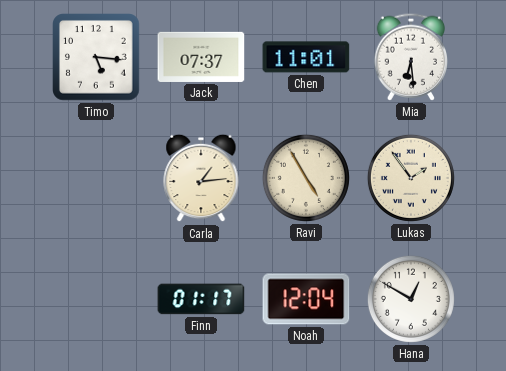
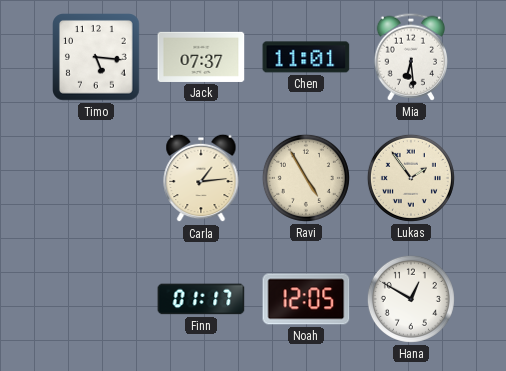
Noah: 12:04 -> 12:05 (306, 299)
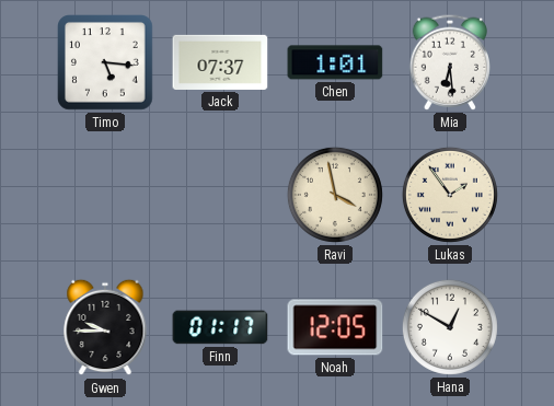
Chen: 11:01 -> 1:01 (335, 62)
Carla: 1:14 -> none (201, 178)
Ravi: 4:55 -> 3:58 (335, 195)
Gwen: none -> 9:45 (105, 327)
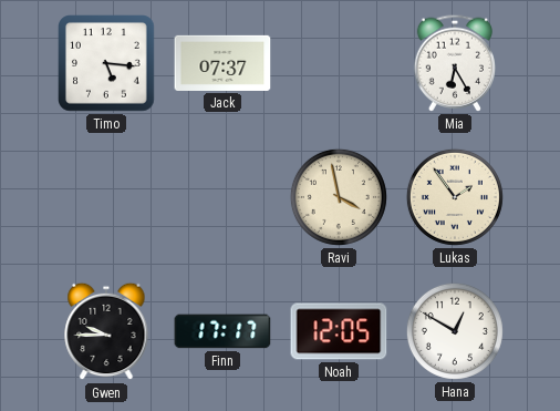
Chen: 1:01 -> none (335, 62)
Mia: 6:29 -> 6:25 (454, 63)
Finn: 01:17 -> 17:17 (222, 331)
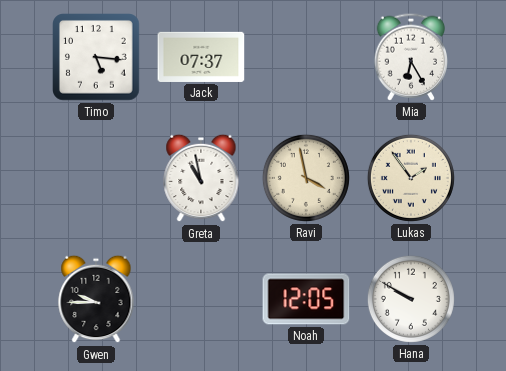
Greta: none -> 10:58 (201, 178)
Finn: 17:17 -> none (222, 331)
Hana: 12:50 -> 9:50 (411, 299)
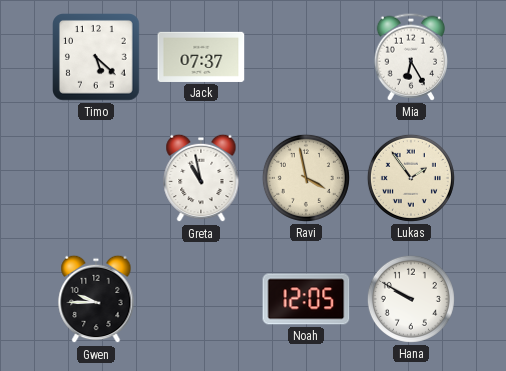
Timo: 5:16 -> 5:22 (97, 58)
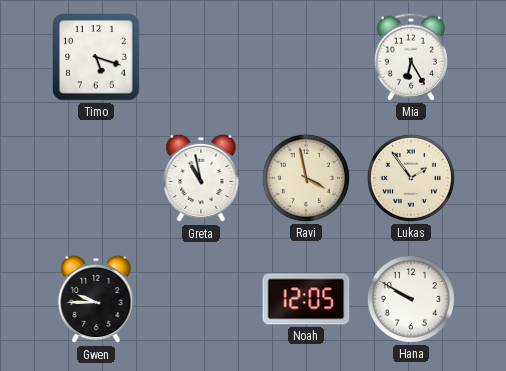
Timo: 5:22 -> 5:18 (97, 58)
Jack: 07:37 -> none (201, 57)
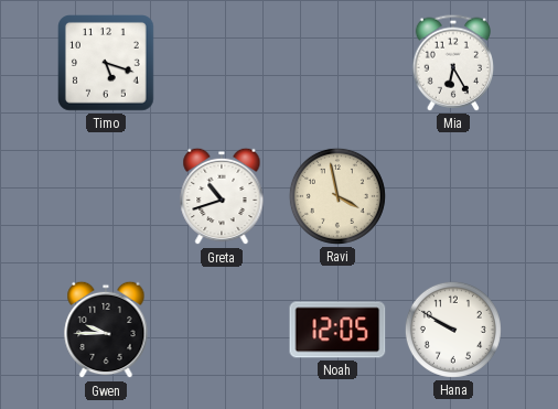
Greta: 10:58 -> 10:42 (222, 196)
Lukas: 1:54 -> none (411, 178)
